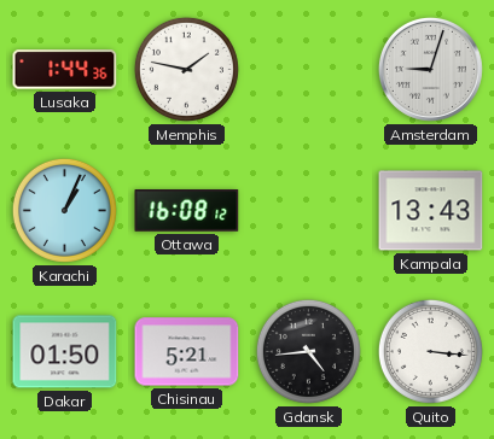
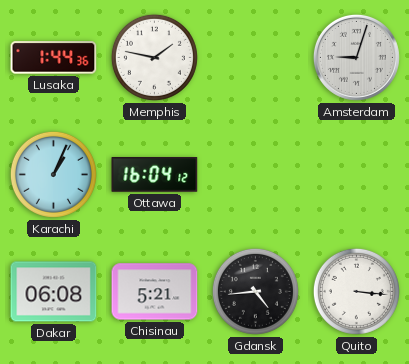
Ottawa: 16:08 -> 16:04 (155, 175)
Kampala: 13:43 -> none (431, 211)
Dakar: 01:50 -> 06:08 (54, 292)
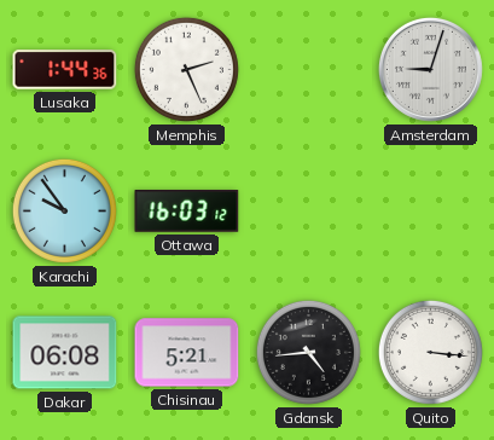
Memphis: 1:47 -> 2:26 (186, 69)
Karachi: 1:04 -> 9:54 (64, 210)
Ottawa: 16:04 -> 16:03 (187, 212)
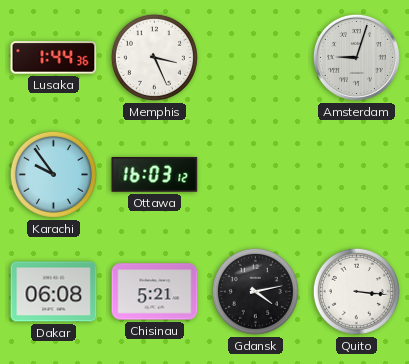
Memphis: 2:26 -> 3:26 (154, 57)
Gdansk: 4:44 -> 4:13 (255, 291)
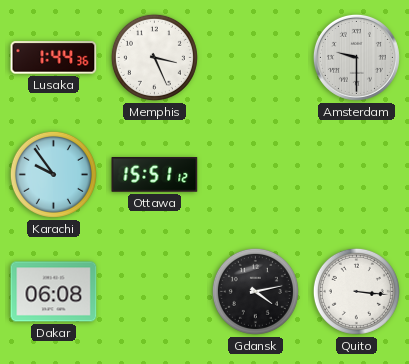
Amsterdam: 9:03 -> 9:30 (356, 57)
Ottawa: 16:03 -> 15:51 (155, 175)
Chisinau: 5:21 -> none (155, 292)
